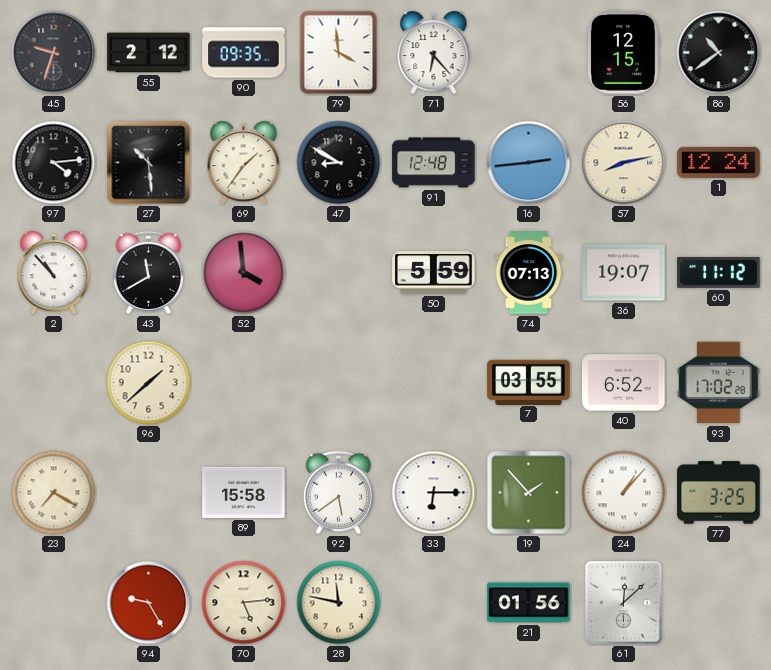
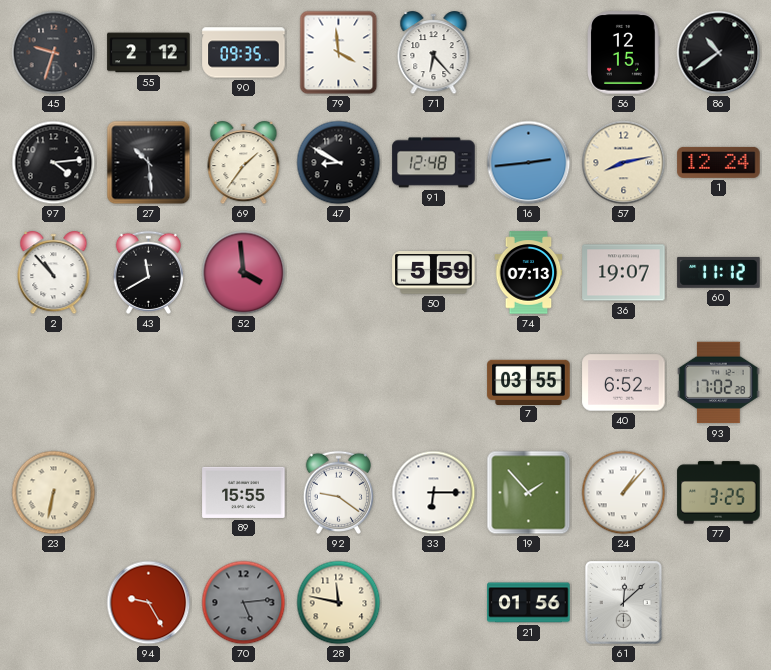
96: 1:38 -> none (149, 383)
23: 7:20 -> 6:32 (54, 493)
89: 15:58 -> 15:55 (244, 492)
92: 5:39 -> 9:21 (338, 492)
70 dial: cream -> grey (244, 603)
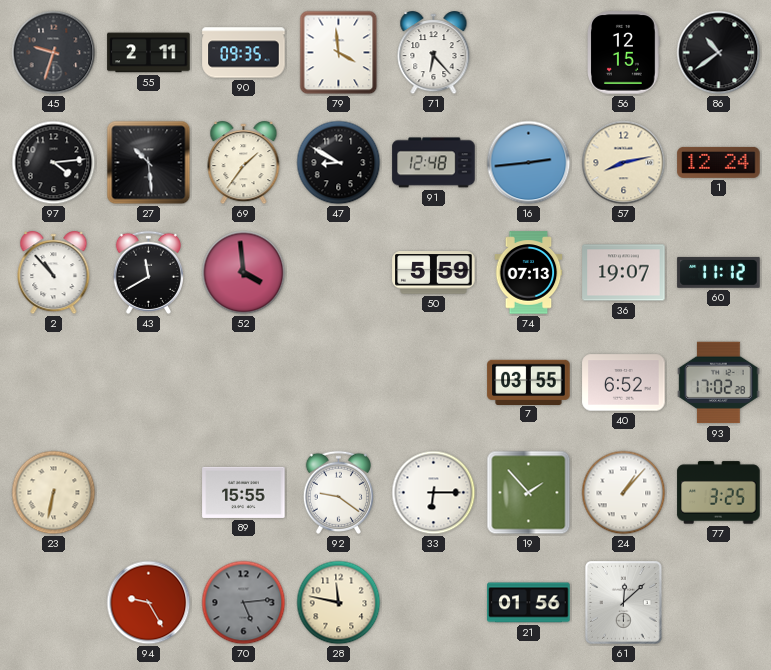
55: 2:12 -> 2:11 (149, 53)
